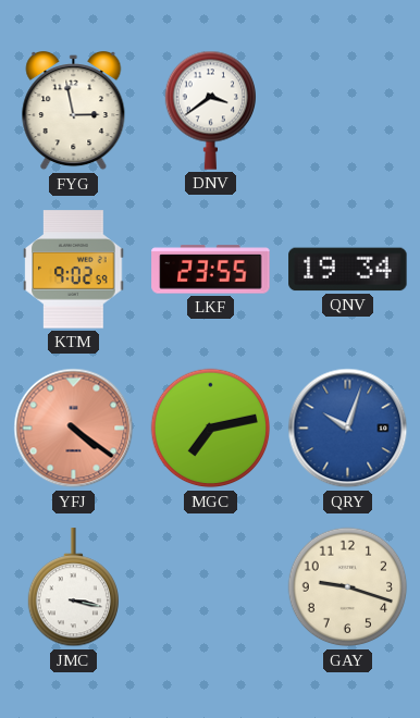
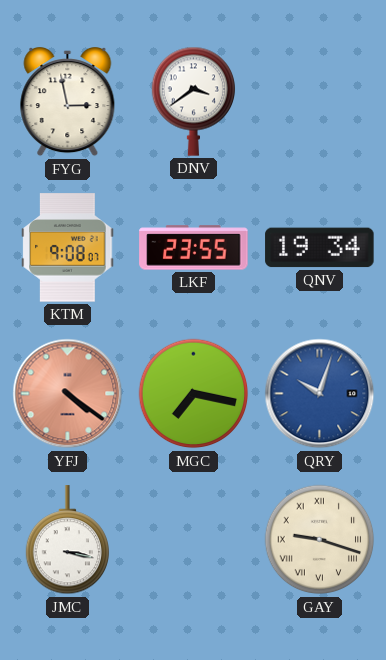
KTM: 9:02 -> 9:08 (68, 248)
MGC: 7:13 -> 7:17 (194, 394)
GAY numerals: Arabic -> Roman (320, 540)
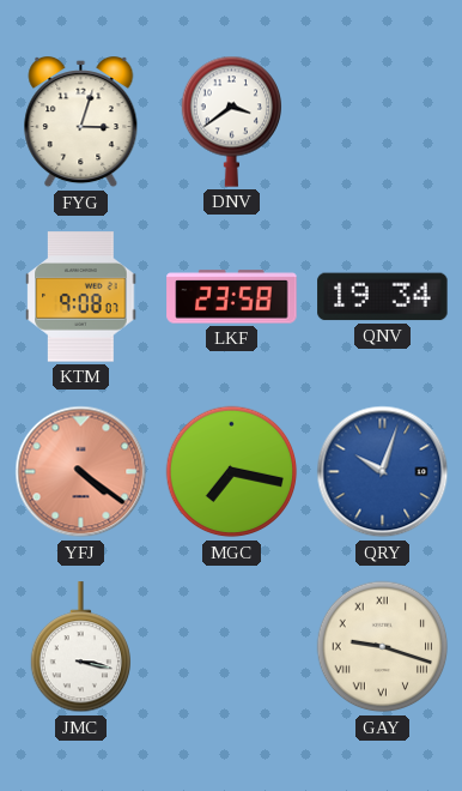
FYG: 2:58 -> 3:03 (81, 123)
LKF: 23:55 -> 23:58 (232, 297)
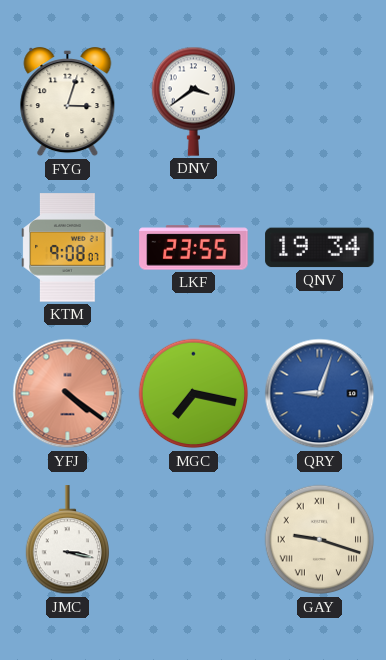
LKF: 23:58 -> 23:55 (194, 248)
QRY: 10:03 -> 9:03 (320, 394)
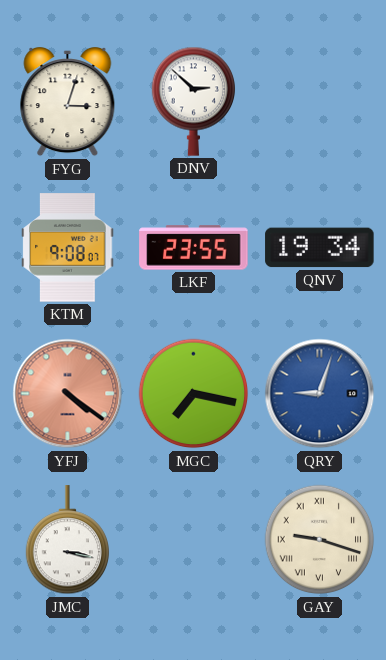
DNV: 3:39 -> 2:52 (193, 101)
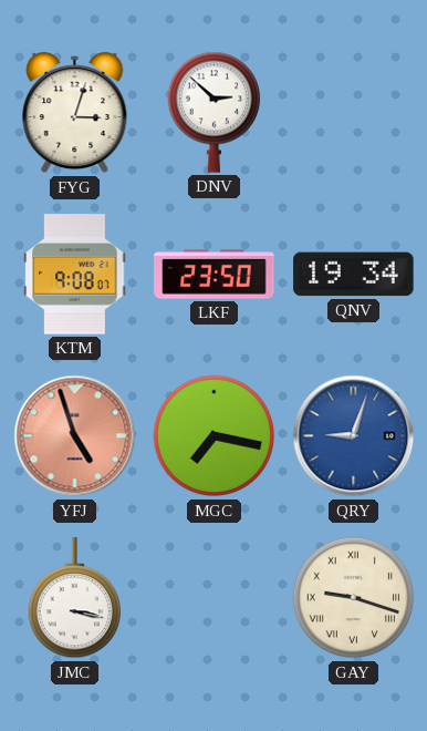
LKF: 23:55 -> 23:50 (215, 275)
YFJ: 4:21 -> 4:57 (75, 436)
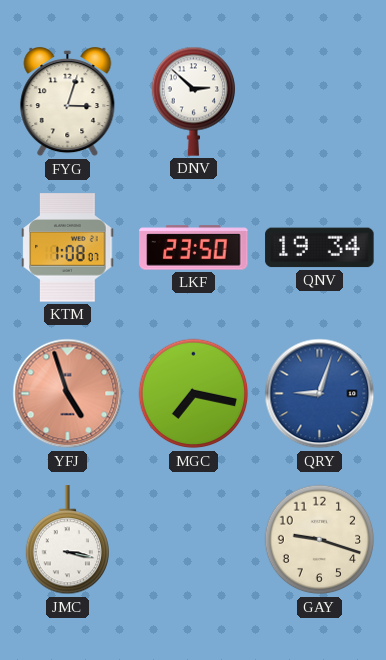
KTM: 9:08 -> 1:08 (68, 248)
GAY numerals: Roman -> Arabic (320, 540)
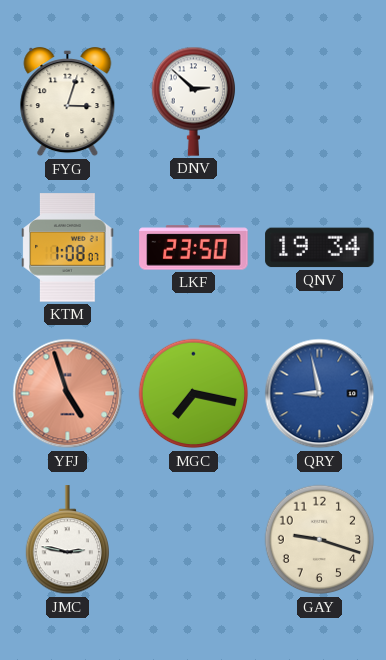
QRY: 9:03 -> 8:58 (320, 394)
JMC: 3:17 -> 2:47 (67, 540)
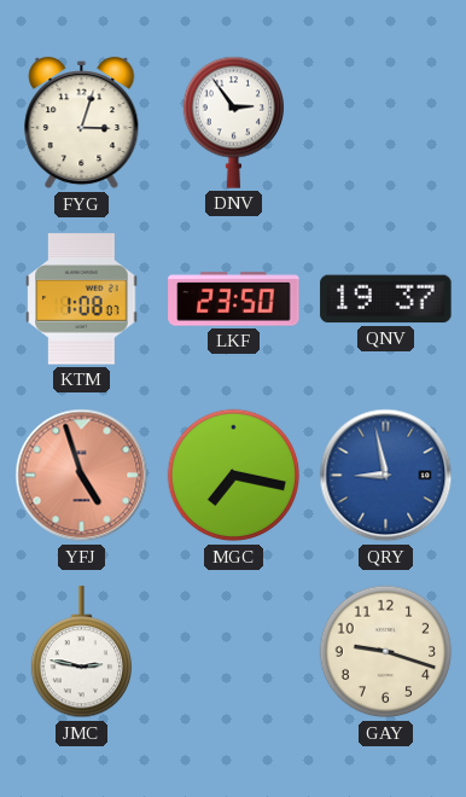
DNV: 2:52 -> 2:54 (233, 122)
QNV: 19:34 -> 19:37 (386, 299)
